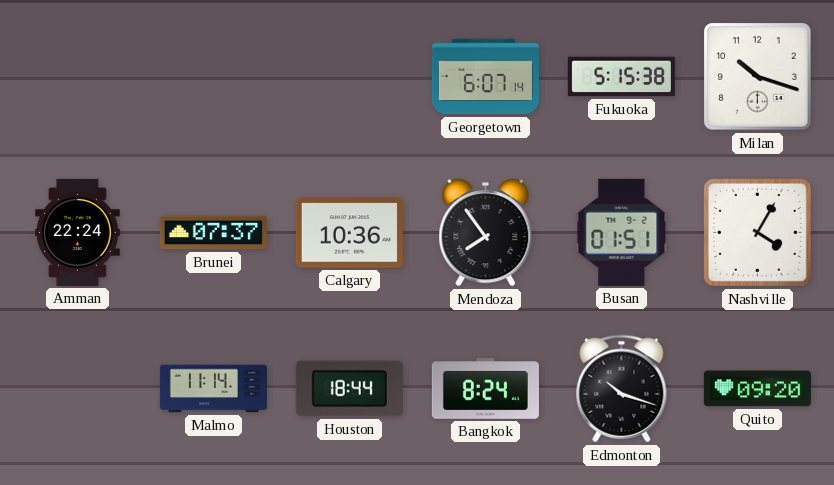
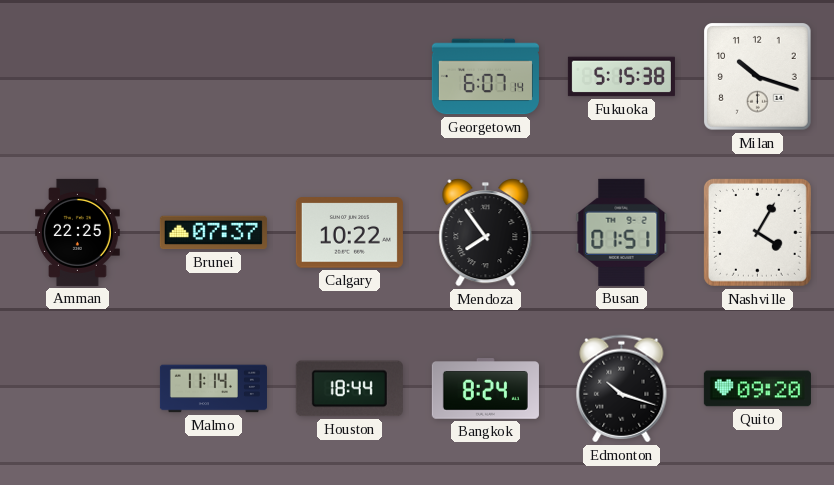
Amman: 22:24 -> 22:25 (78, 232)
Calgary: 10:36 -> 10:22 (349, 233)
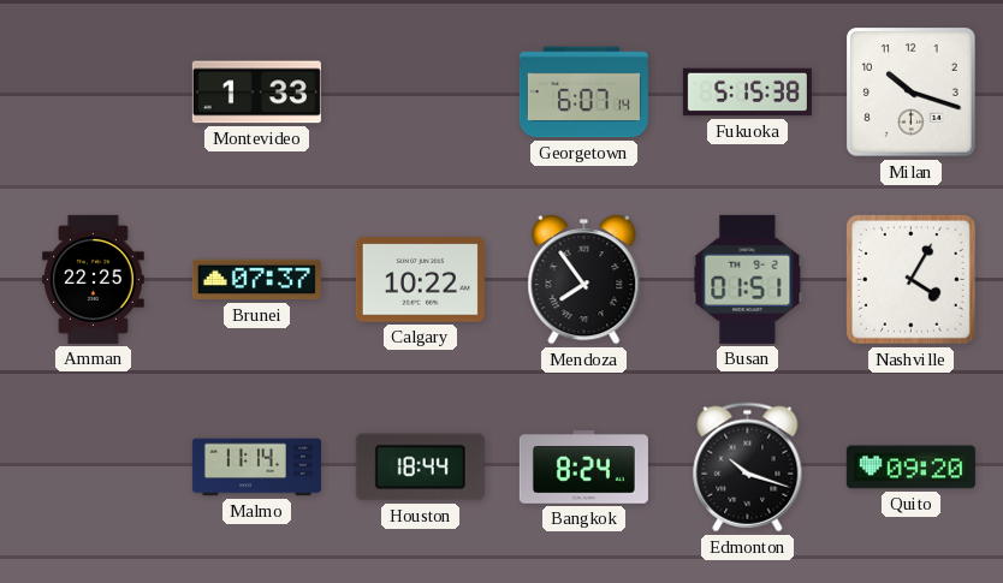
Montevideo: none -> 1:33 (256, 93)
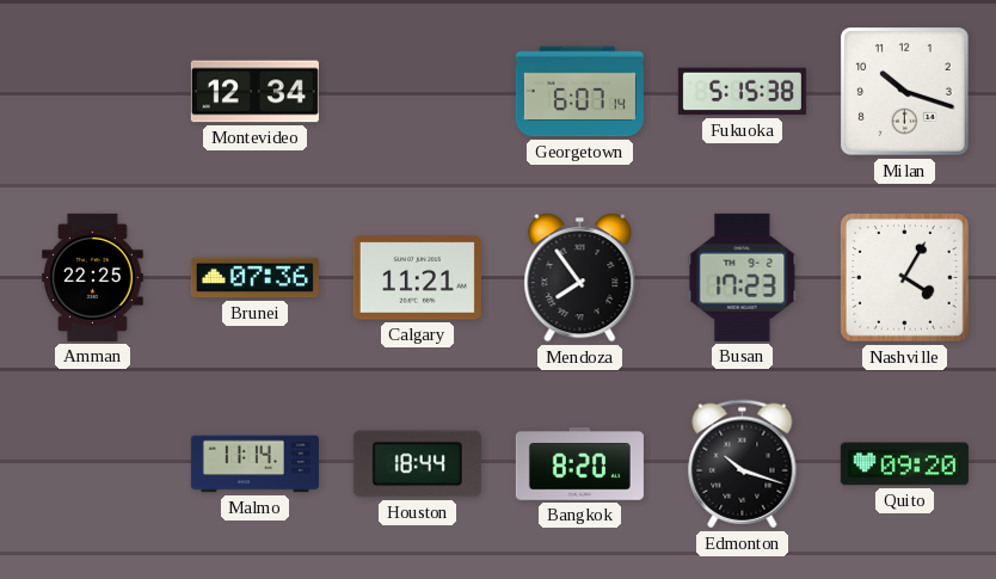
Montevideo: 1:33 -> 12:34 (254, 92)
Brunei: 07:37 -> 07:36 (254, 278)
Calgary: 10:22 -> 11:21 (417, 278)
Busan: 01:51 -> 17:23 (743, 277)
Bangkok: 8:24 -> 8:20 (579, 464)
